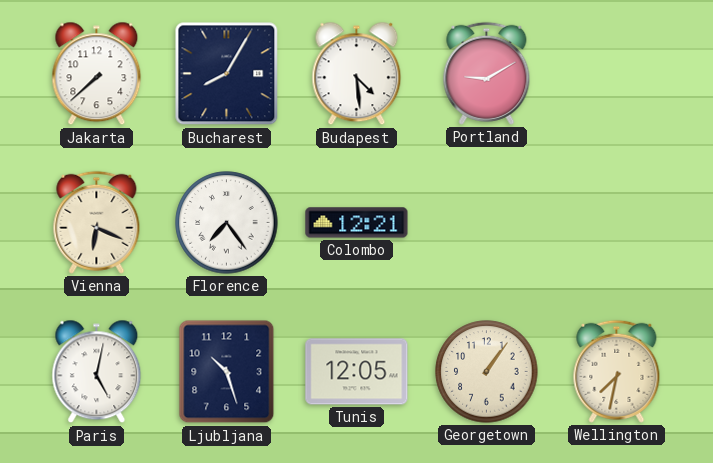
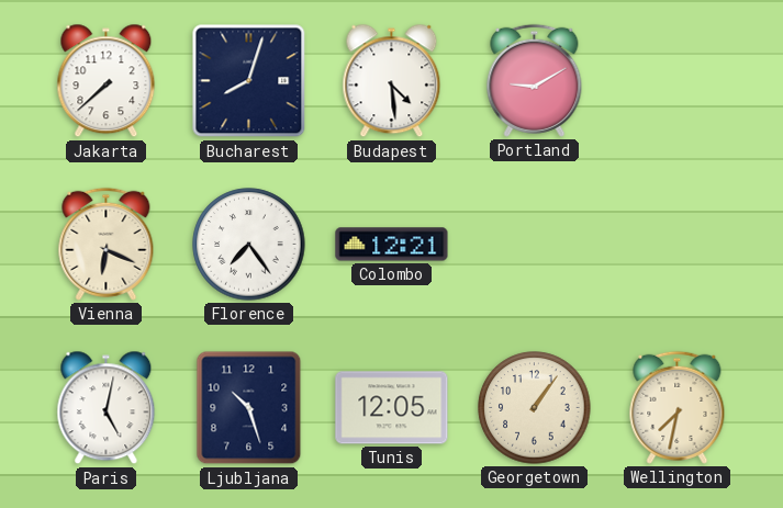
Bucharest: 8:05 -> 8:03 (249, 81)
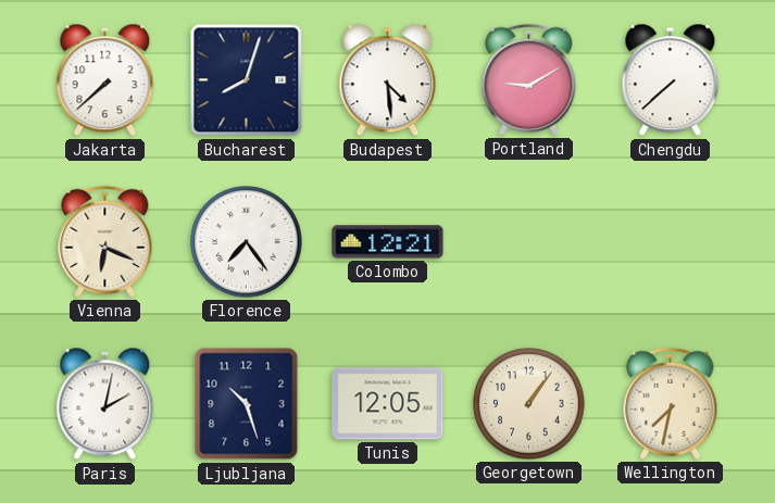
Chengdu: none -> 7:38 (671, 80)
Paris: 5:02 -> 2:02 (105, 404)
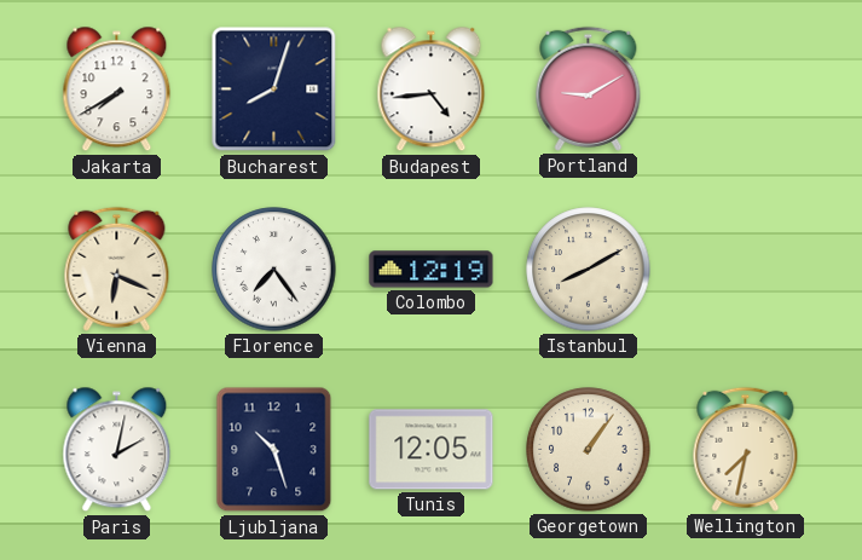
Jakarta: 7:38 -> 7:40 (117, 90)
Budapest: 4:29 -> 4:44 (432, 90)
Chengdu: 7:38 -> none (671, 80)
Colombo: 12:21 -> 12:19 (432, 270)
Istanbul: none -> 8:10 (589, 270)
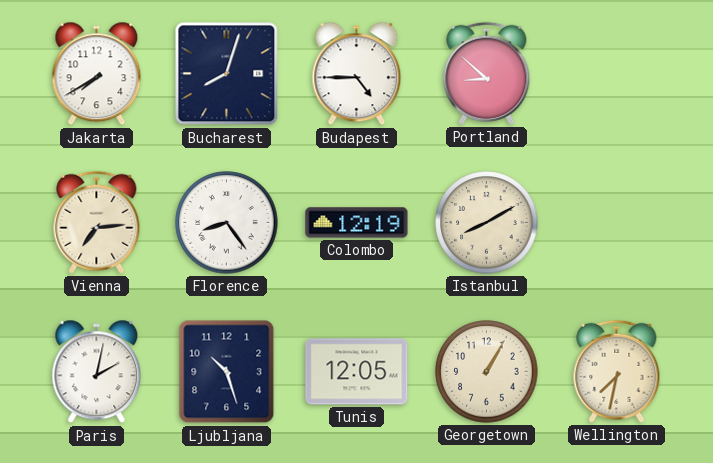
Budapest: 4:44 -> 4:45 (357, 74)
Portland: 9:10 -> 8:52 (487, 73)
Vienna: 6:19 -> 7:14 (97, 222)
Florence: 7:24 -> 8:24 (227, 223)
Georgetown: 1:06 -> 1:05 (487, 372)
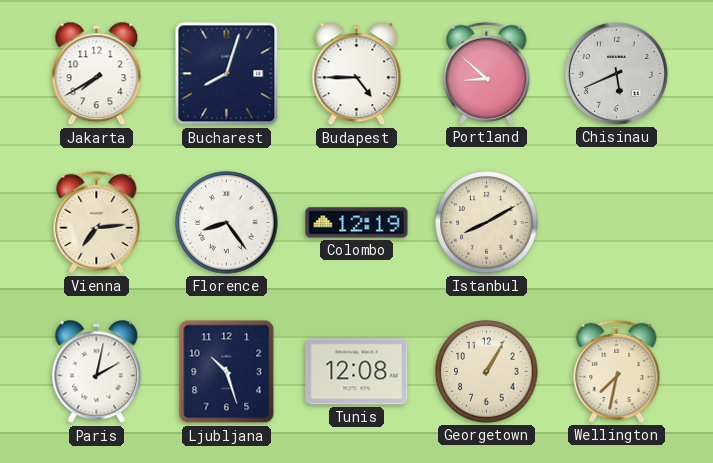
Chisinau: none -> 5:41 (616, 73)
Tunis: 12:05 -> 12:08 (357, 372)
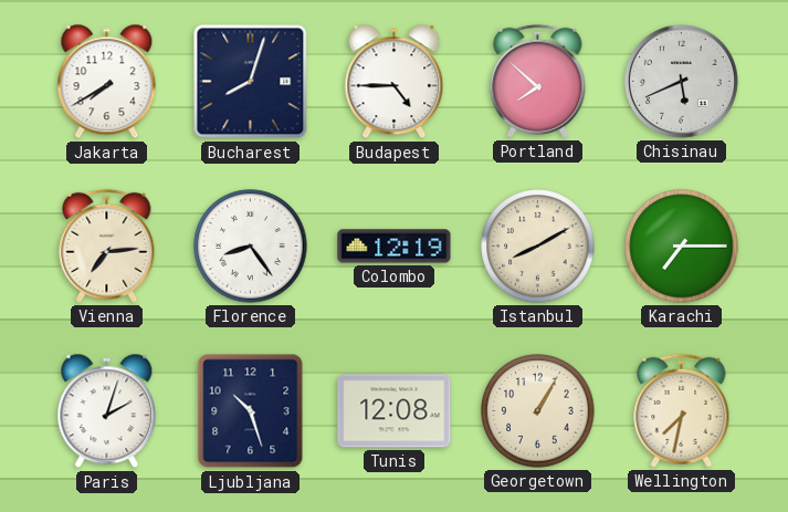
Portland: 8:52 -> 7:52 (538, 81)
Karachi: none -> 7:15 (682, 247)
Paris: 2:02 -> 2:03 (107, 411)
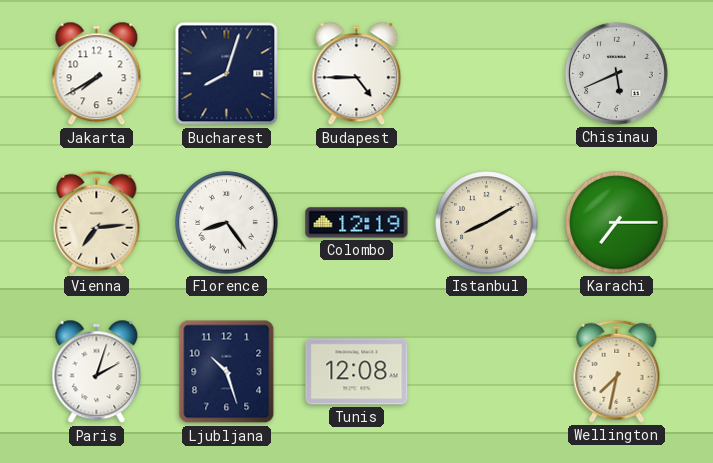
Portland: 7:52 -> none (538, 81)
Georgetown: 1:05 -> none (538, 411)
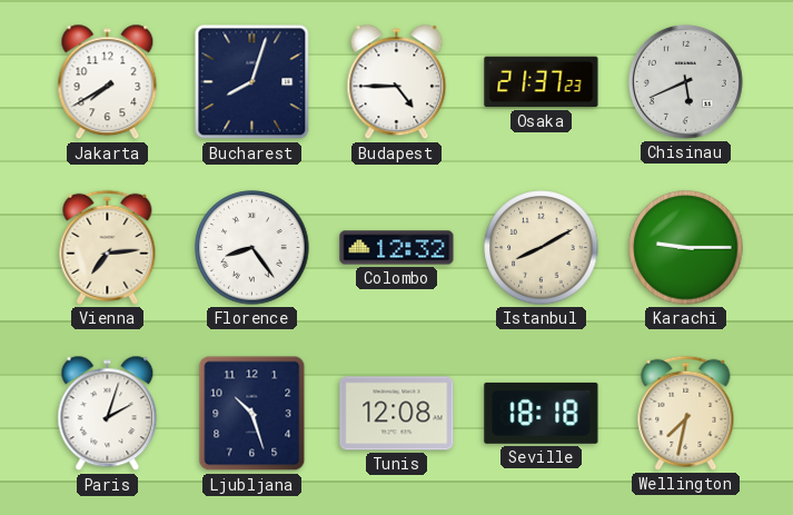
Osaka: none -> 21:37 (542, 82)
Colombo: 12:19 -> 12:32 (397, 248)
Karachi: 7:15 -> 9:15 (686, 248)
Seville: none -> 18:18 (542, 413)
